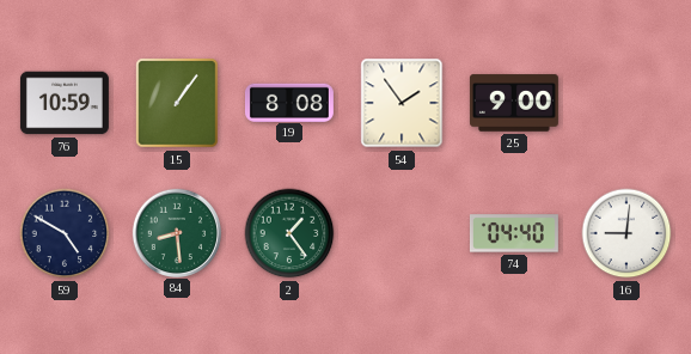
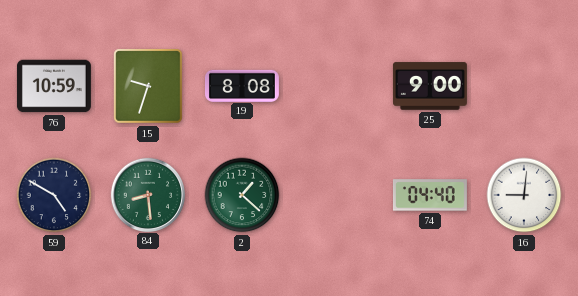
15: 1:06 -> 9:33 (148, 86)
54: 1:54 -> none (402, 103)
2: 1:24 -> 1:22 (242, 195)
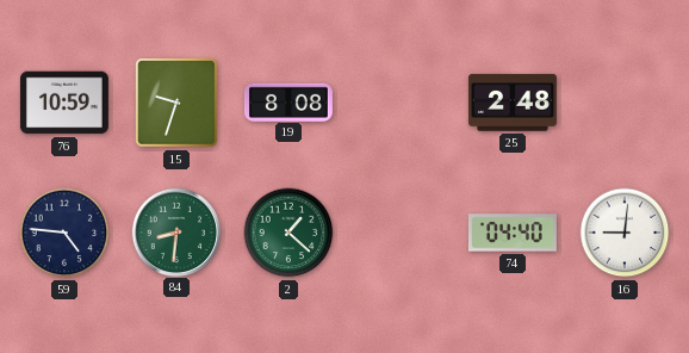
25: 9:00 -> 2:48 (513, 103)
59: 4:50 -> 4:46 (64, 233)
84: 8:29 -> 8:31 (175, 231)
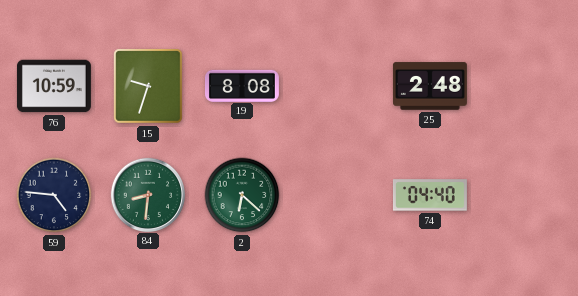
2: 1:22 -> 6:22 (242, 195)
16: 9:01 -> none (625, 233)
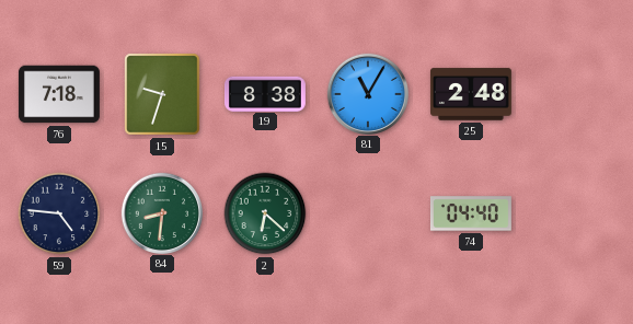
76: 10:59 -> 7:18 (59, 94)
19: 8:08 -> 8:38 (265, 93)
81: none -> 11:05 (367, 93)
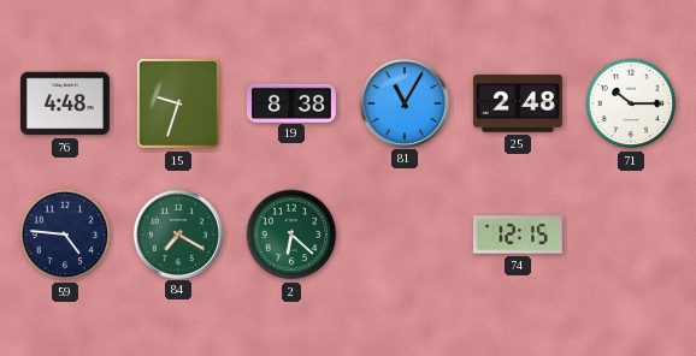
76: 7:18 -> 4:48 (65, 103)
71: none -> 10:15 (631, 103)
84: 8:31 -> 7:20 (177, 233)
74: 04:40 -> 12:15 (518, 235)
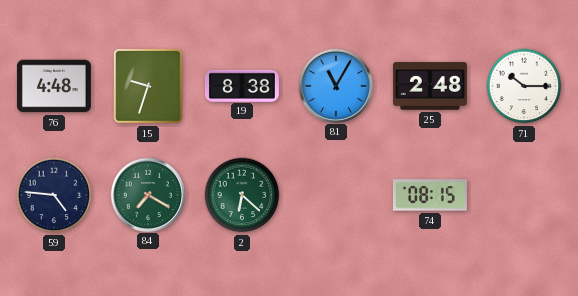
74: 12:15 -> 08:15 (430, 195)
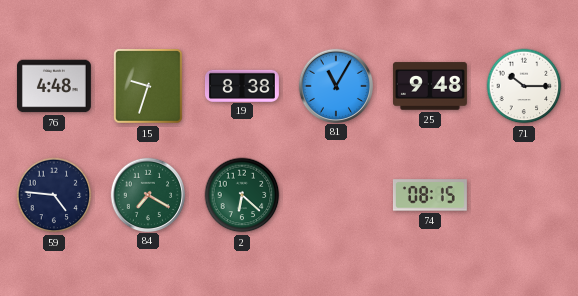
25: 2:48 -> 9:48 (430, 86)
